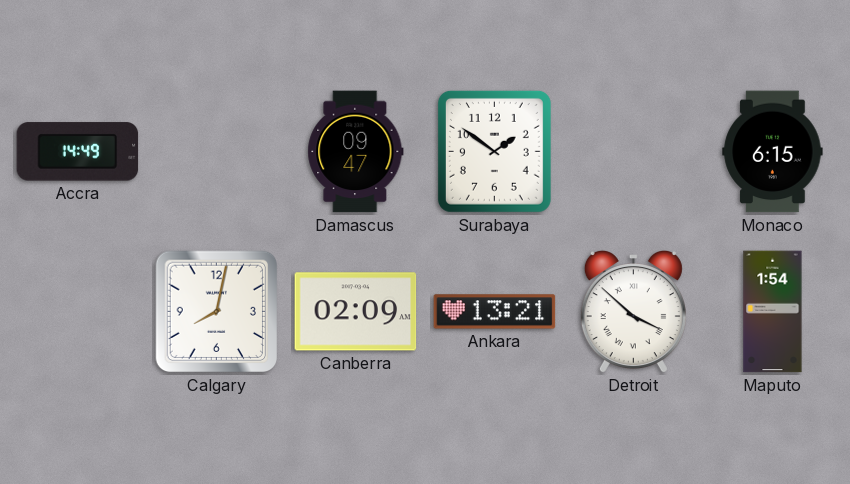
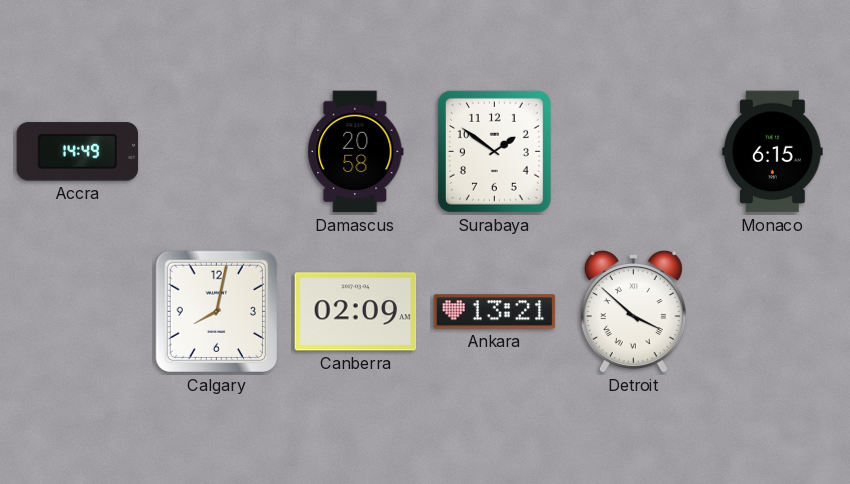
Damascus: 09:47 -> 20:58 (356, 152)
Maputo: 1:54 -> none (773, 312)
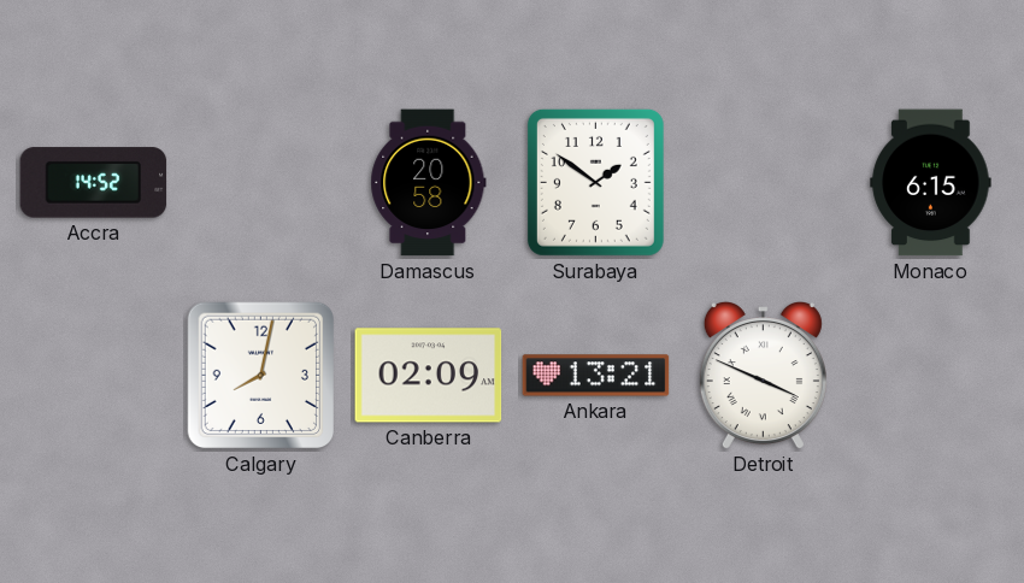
Accra: 14:49 -> 14:52 (94, 183)
Detroit: 3:52 -> 3:49 (763, 377)
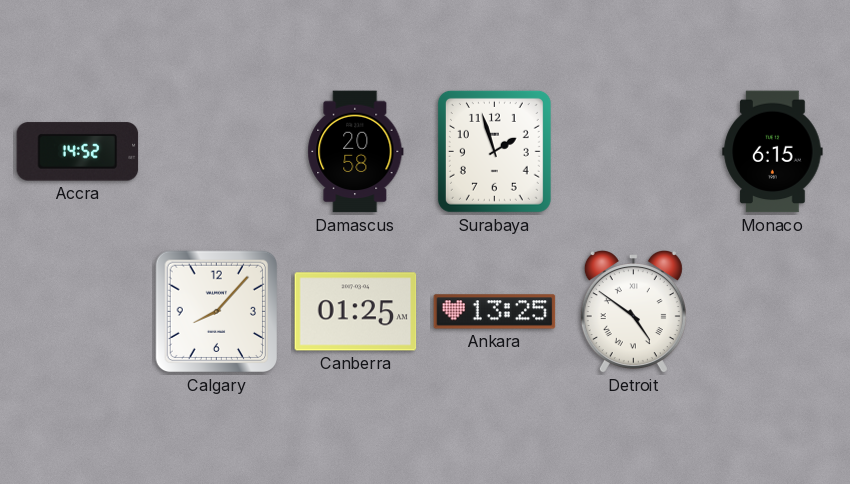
Surabaya: 1:51 -> 1:57 (494, 151)
Calgary: 8:02 -> 8:07 (217, 312)
Canberra: 02:09 -> 01:25 (356, 312)
Ankara: 13:21 -> 13:25 (495, 312)
Detroit: 3:49 -> 4:51 (633, 313)
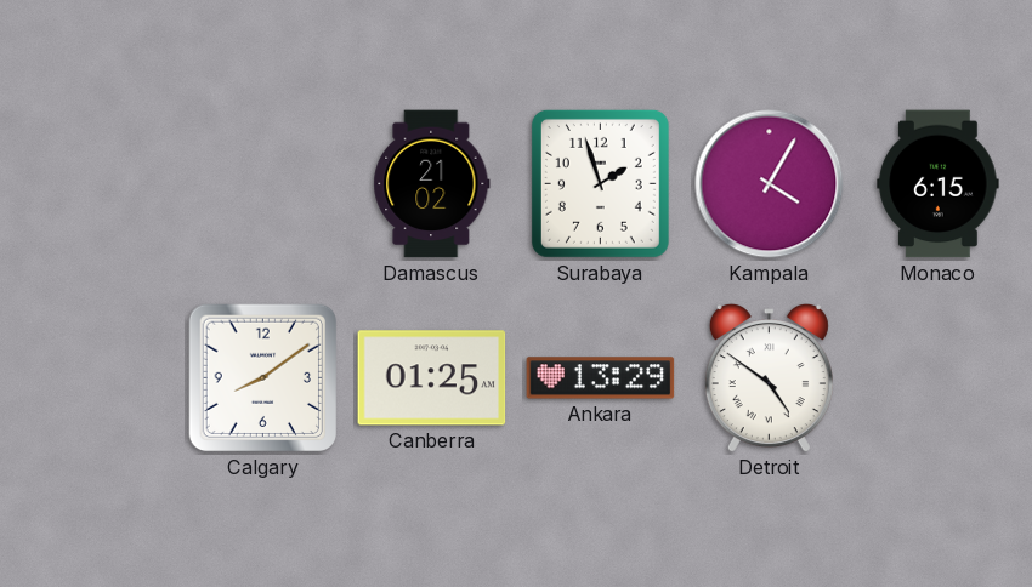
Accra: 14:52 -> none (78, 152)
Damascus: 20:58 -> 21:02 (432, 184)
Kampala: none -> 4:05 (770, 184)
Calgary: 8:07 -> 8:09 (263, 378)
Ankara: 13:25 -> 13:29 (601, 378)
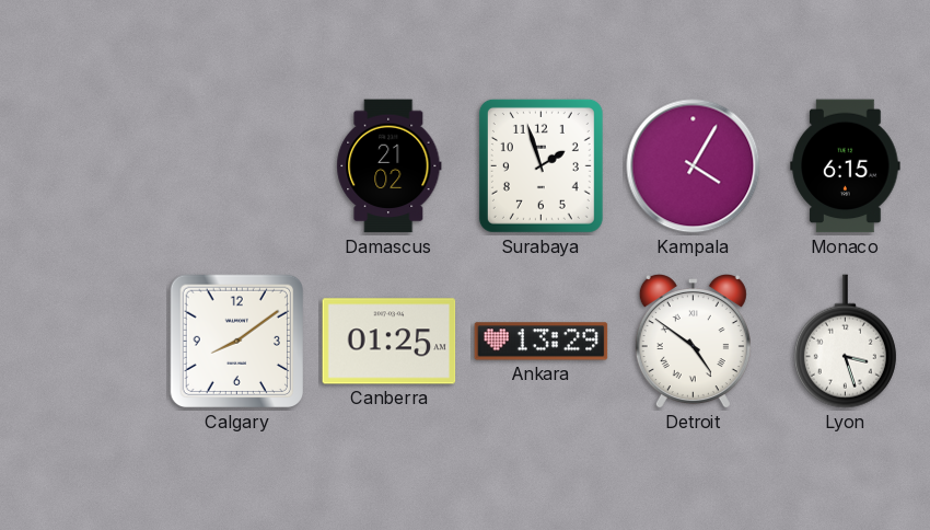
Lyon: none -> 3:27 (845, 342)
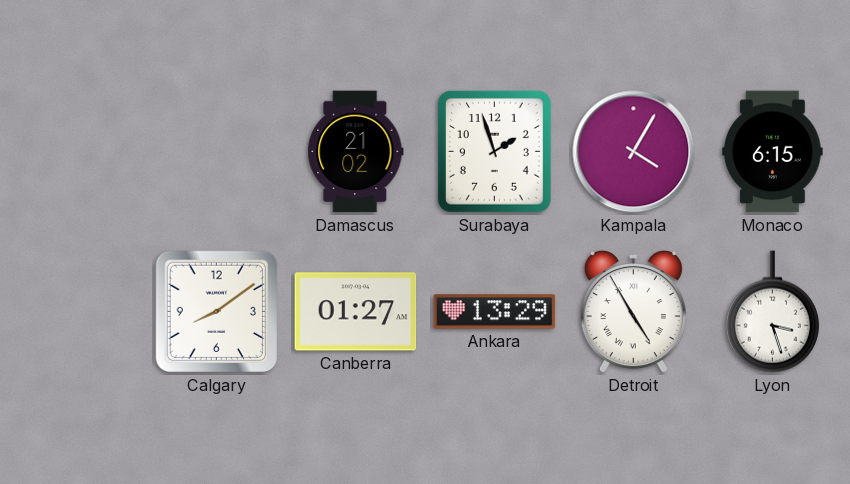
Canberra: 01:25 -> 01:27 (356, 312)
Detroit: 4:51 -> 4:55 (633, 313)
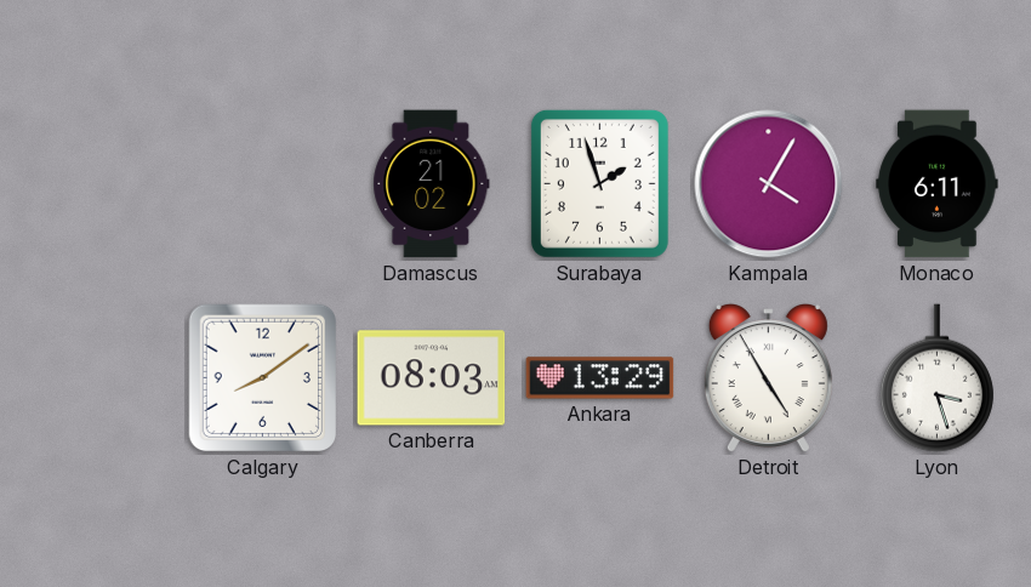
Monaco: 6:15 -> 6:11 (938, 184)
Canberra: 01:27 -> 08:03 (432, 378)
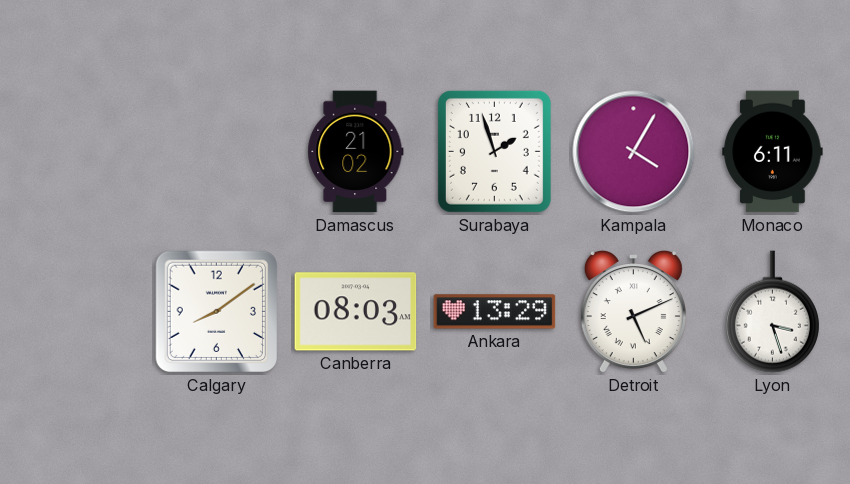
Detroit: 4:55 -> 5:11 (633, 313)
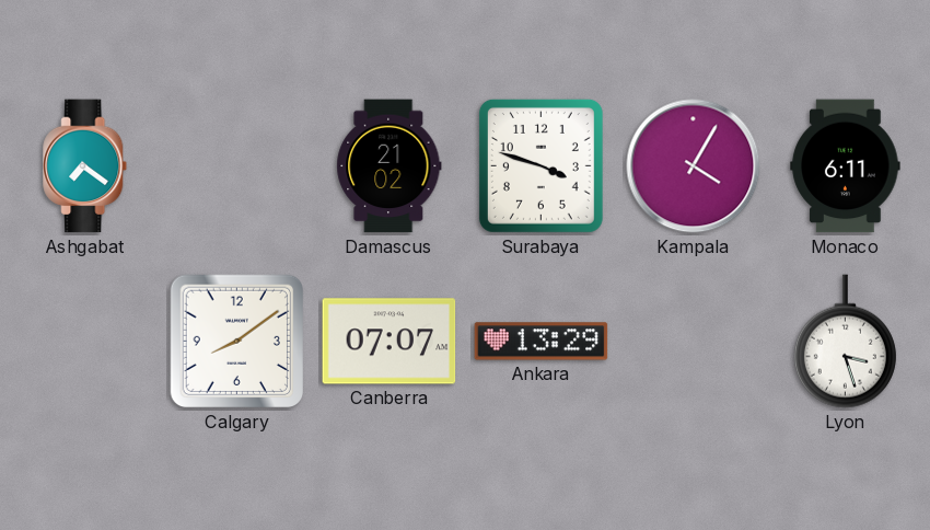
Ashgabat: none -> 7:21 (85, 166)
Surabaya: 1:57 -> 3:48 (540, 165)
Canberra: 08:03 -> 07:07 (390, 342)
Detroit: 5:11 -> none (633, 313)
